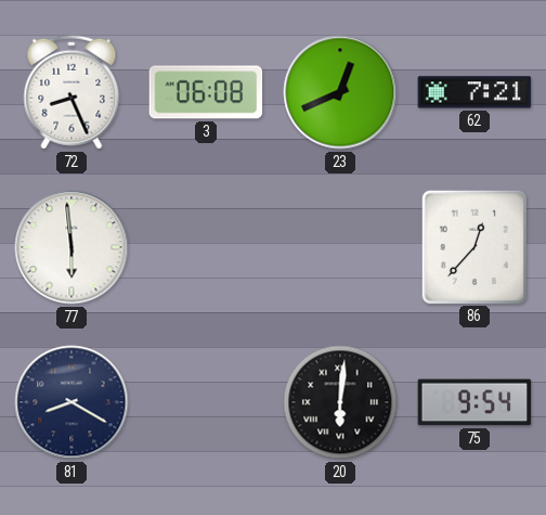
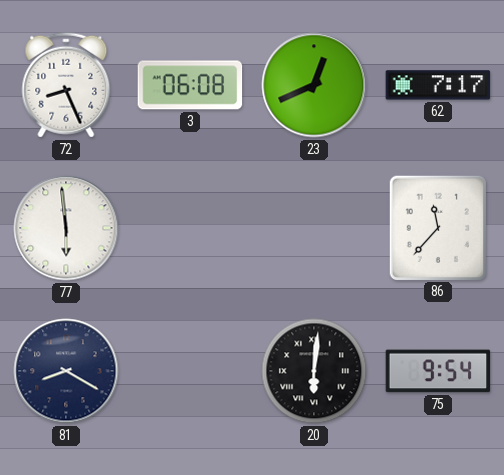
62: 7:21 -> 7:17 (438, 85)
86: 12:37 -> 11:37 (437, 227)
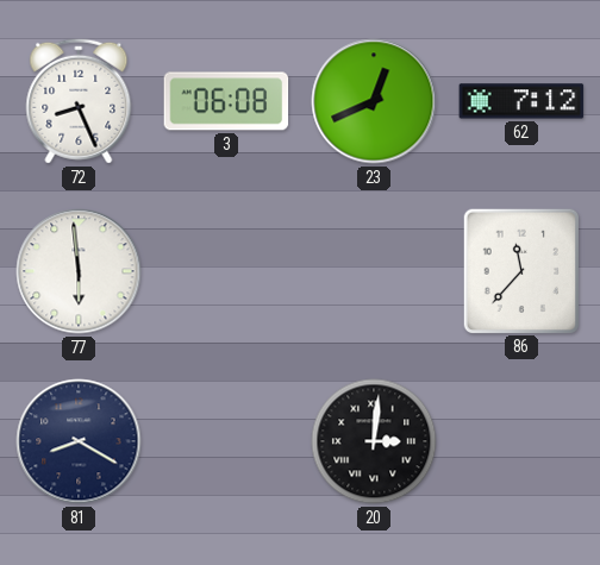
62: 7:17 -> 7:12 (521, 101)
20: 6:01 -> 3:01 (374, 441)
75: 9:54 -> none (438, 371)
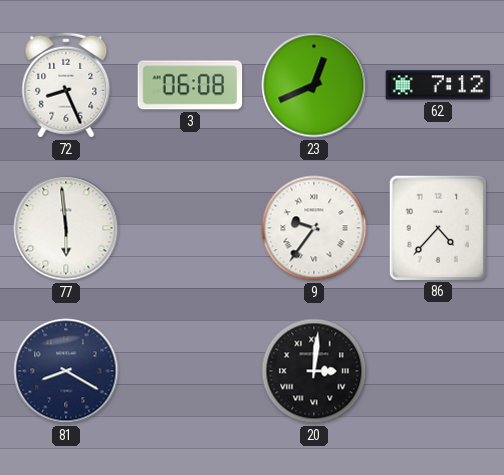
9: none -> 9:36 (314, 228)
86: 11:37 -> 4:37 (437, 227)
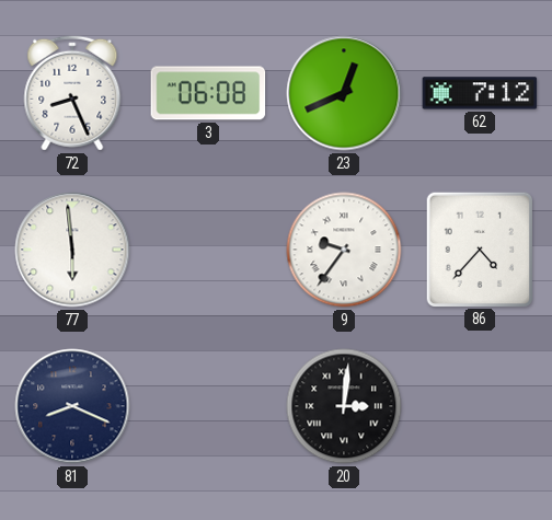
81: 8:20 -> 8:19 (72, 406)
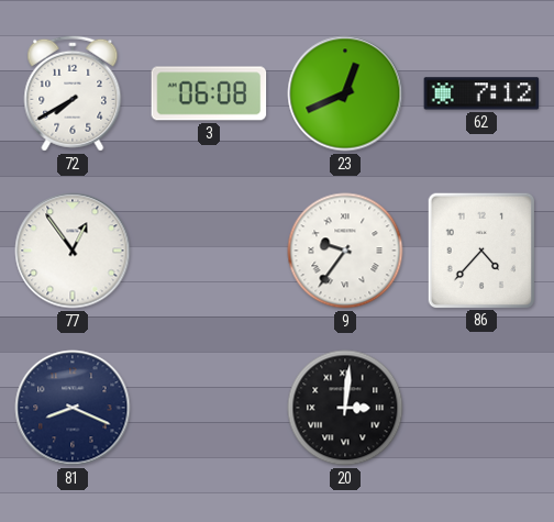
72: 8:26 -> 7:40 (73, 93)
77: 5:59 -> 12:54 (73, 251)
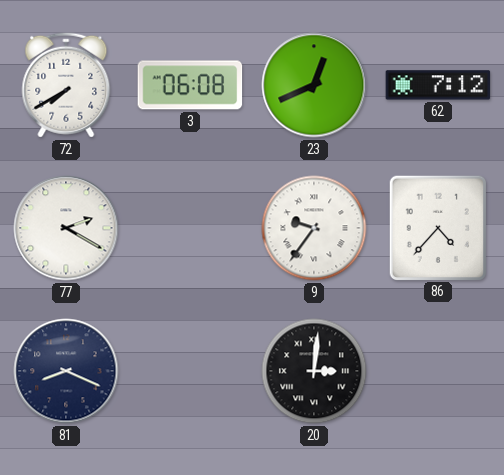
77: 12:54 -> 2:20 (66, 228)
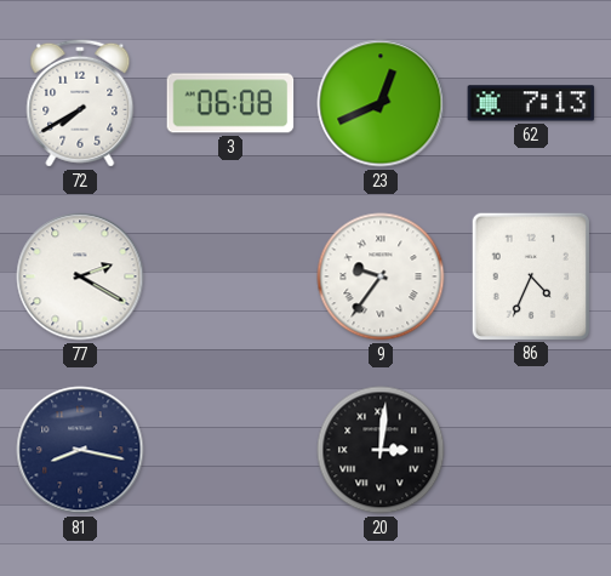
62: 7:12 -> 7:13 (531, 103)
86: 4:37 -> 4:34 (530, 275)
81: 8:19 -> 8:17 (80, 450)
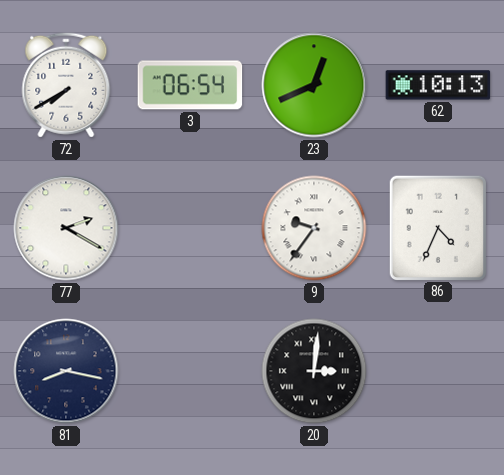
3: 06:08 -> 06:54 (190, 85)
62: 7:13 -> 10:13 (438, 85)
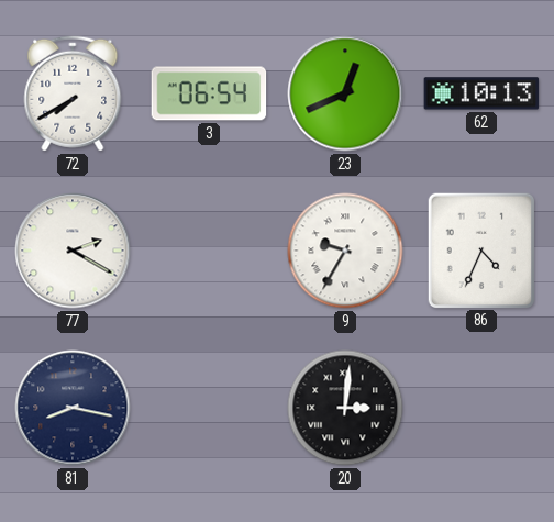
9: 9:36 -> 9:35 (345, 251)
